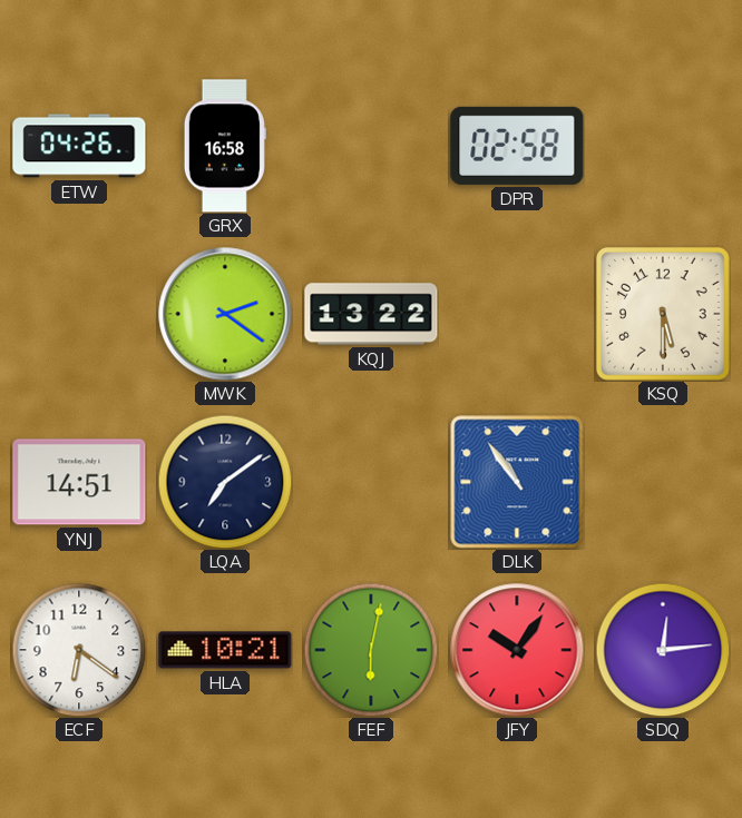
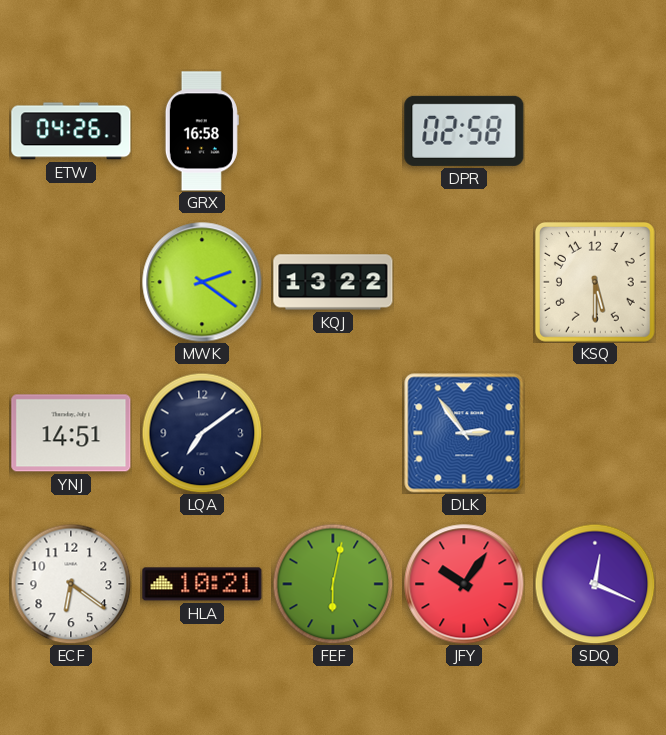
DLK: 10:54 -> 2:54 (464, 433)
SDQ: 12:14 -> 12:19 (595, 584)
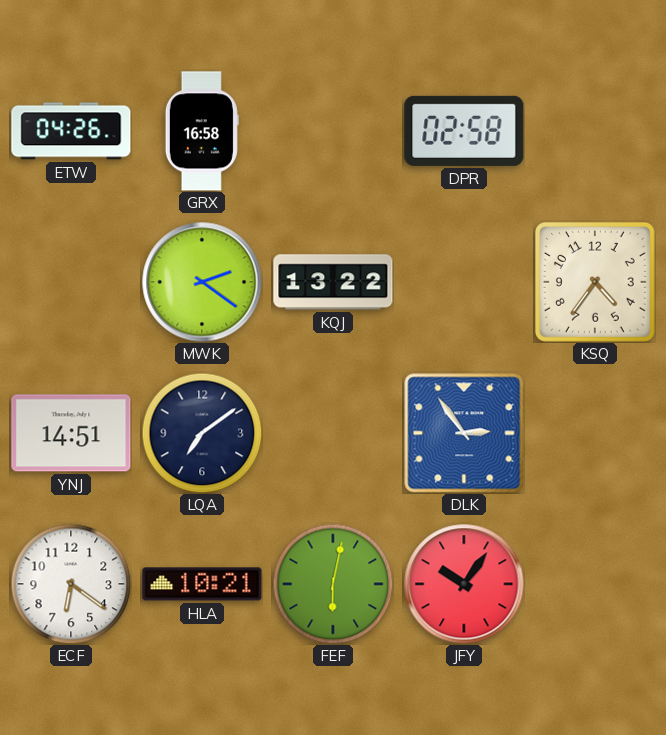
KSQ: 5:30 -> 4:36 (595, 282)
SDQ: 12:19 -> none (595, 584)
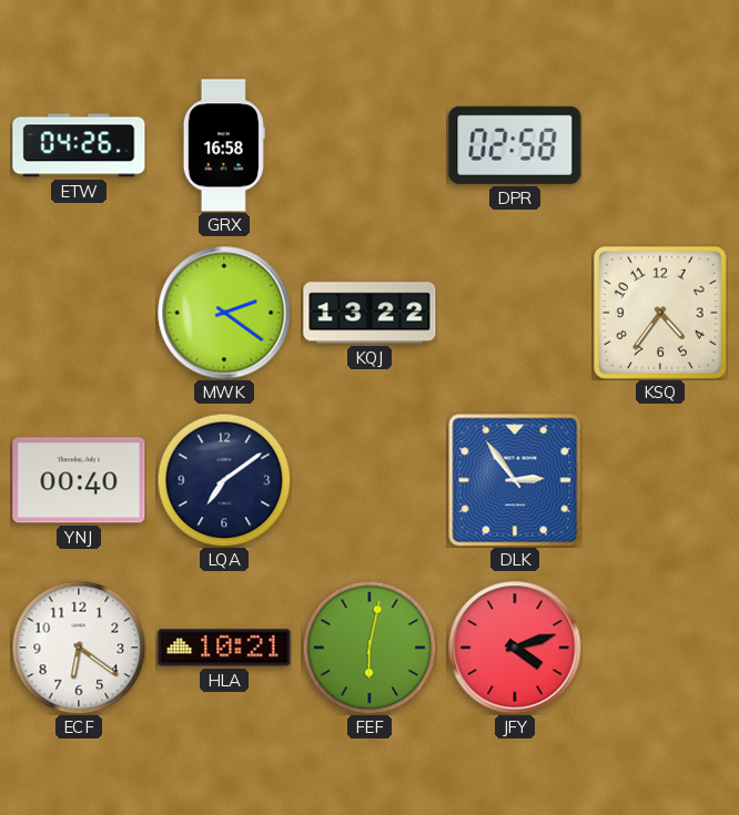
YNJ: 14:51 -> 00:40 (79, 480)
JFY: 10:06 -> 4:12 (515, 648)
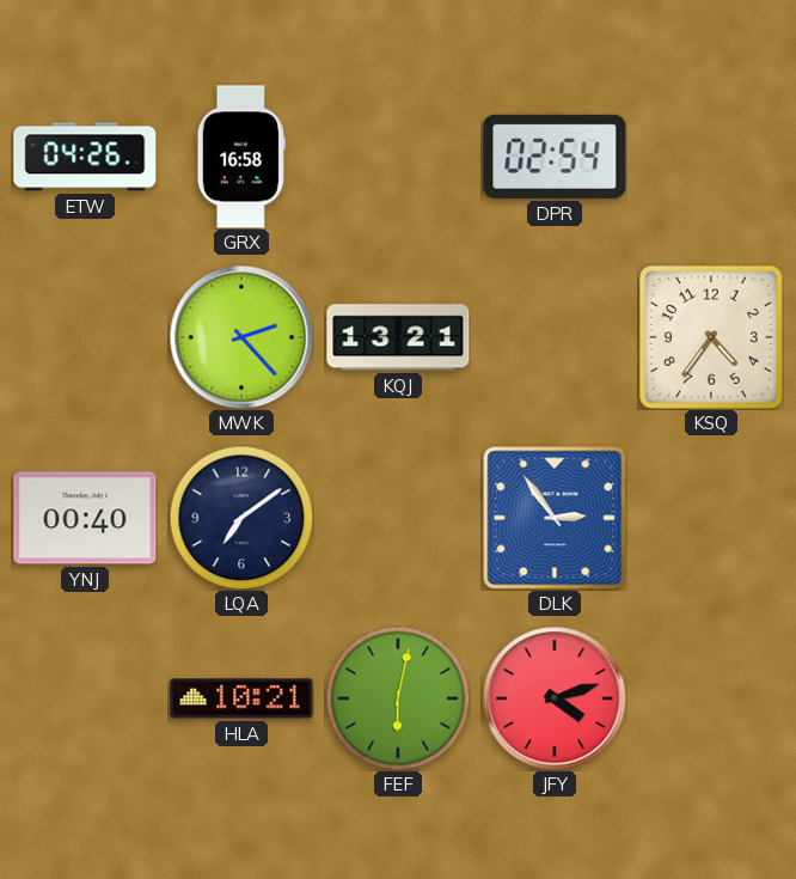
DPR: 02:58 -> 02:54 (555, 157)
MWK: 2:21 -> 2:23 (241, 337)
KQJ: 13:22 -> 13:21 (398, 337)
ECF: 6:21 -> none (79, 648)
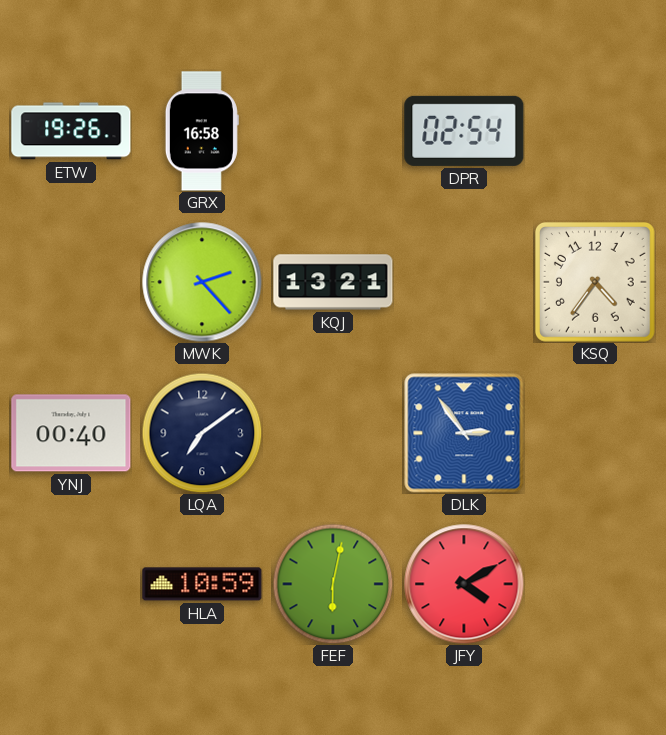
ETW: 04:26 -> 19:26 (71, 131)
HLA: 10:21 -> 10:59 (202, 584)
JFY: 4:12 -> 4:10 (464, 584)
